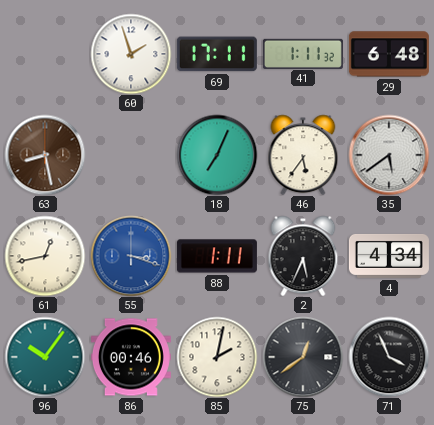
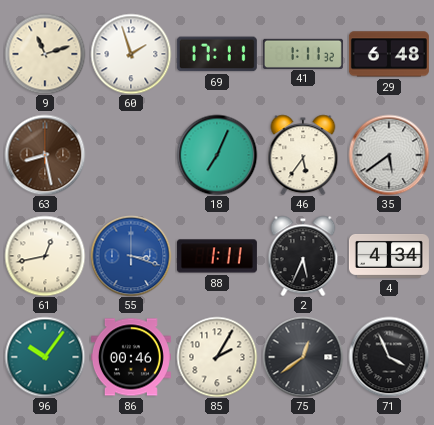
9: none -> 11:12 (45, 54)
85: 2:02 -> 2:05 (217, 357)
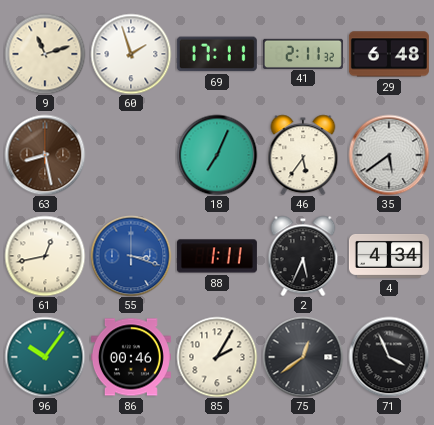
41: 1:11 -> 2:11 (303, 53)
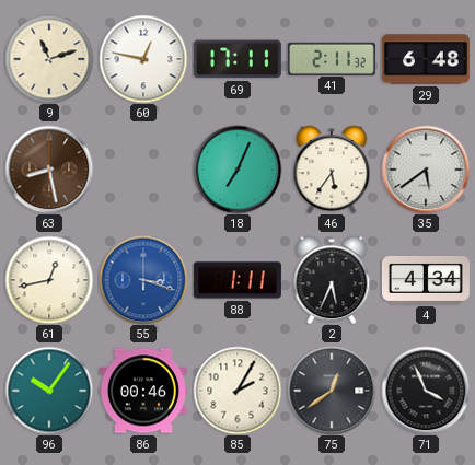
60: 1:57 -> 12:47 (143, 59)
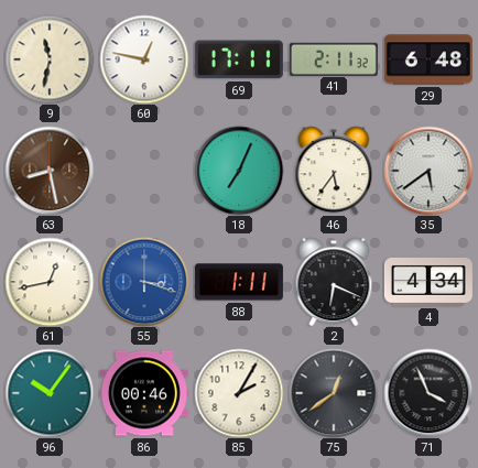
9: 11:12 -> 11:32 (50, 59)
2: 5:34 -> 6:19 (334, 282)
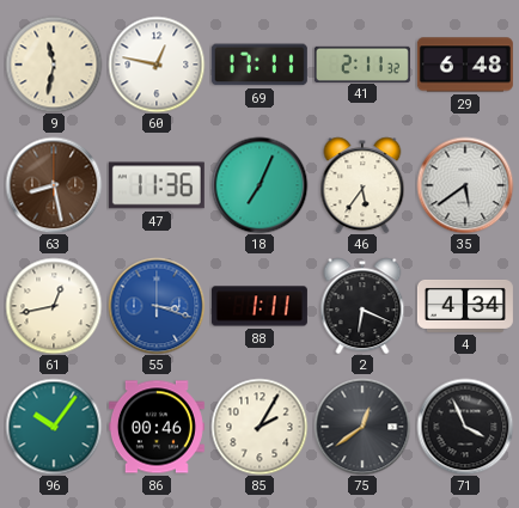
47: none -> 11:36 (157, 185)
